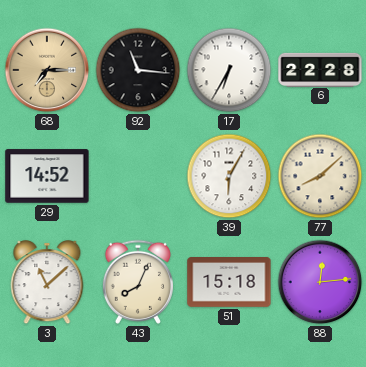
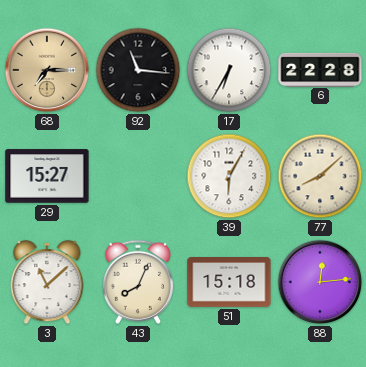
29: 14:52 -> 15:27 (47, 176)
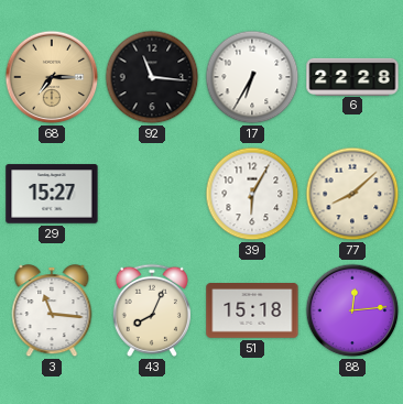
3: 11:08 -> 11:16 (52, 312)
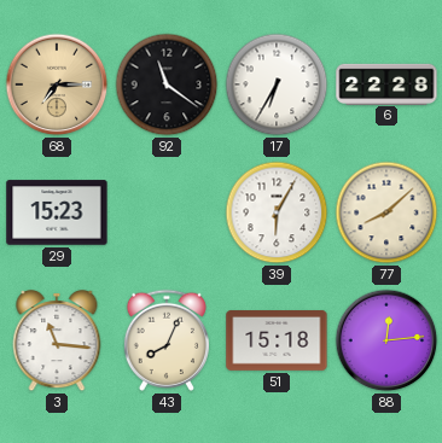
92: 11:16 -> 11:21 (167, 84)
29: 15:27 -> 15:23 (57, 212)
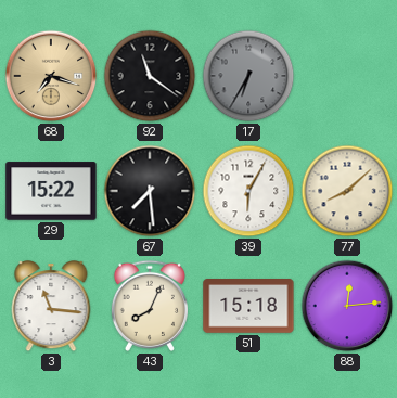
68: 7:15 -> 7:18 (51, 76)
17 dial: white -> grey (248, 76)
6: 22:28 -> none (386, 83)
29: 15:23 -> 15:22 (51, 191)
67: none -> 7:29 (150, 191)
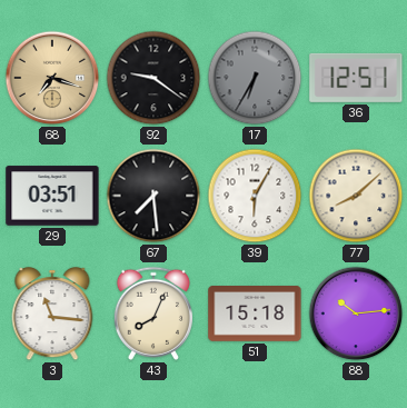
92: 11:21 -> 9:21 (153, 78)
36: none -> 12:51 (356, 78)
29: 15:22 -> 03:51 (52, 196)
88: 12:14 -> 10:14 (356, 314)
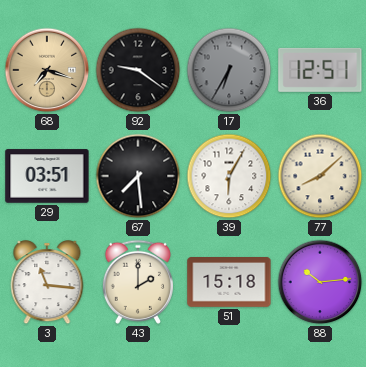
43: 8:04 -> 2:00 (138, 282)
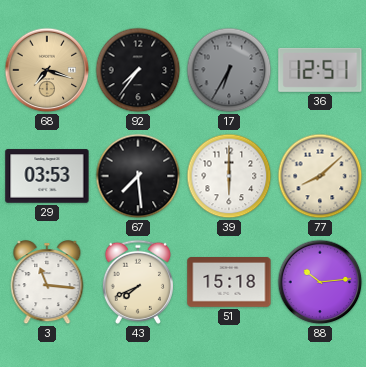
92: 9:21 -> 7:36 (138, 70)
29: 03:51 -> 03:53 (47, 176)
39: 6:05 -> 6:00 (229, 176)
43: 2:00 -> 7:41 (138, 282)
